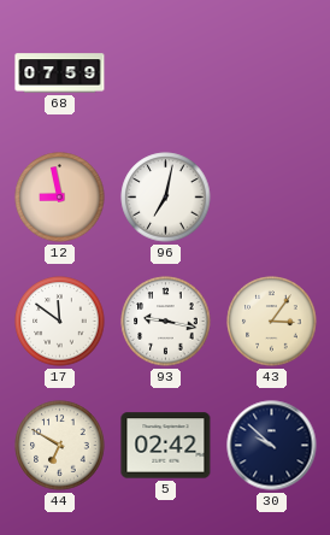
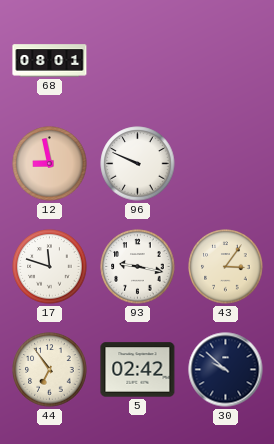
68: 07:59 -> 08:01 (50, 61)
96: 7:02 -> 9:49 (138, 164)
17: 11:51 -> 11:48 (50, 267)
44: 6:50 -> 6:54 (50, 370)
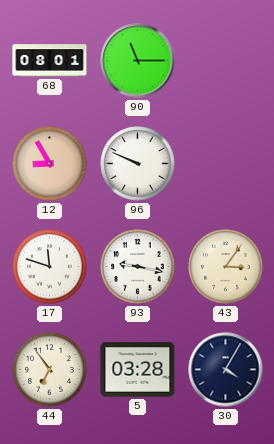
90: none -> 11:15 (138, 61)
12: 8:58 -> 8:55 (50, 164)
5: 02:42 -> 03:28 (138, 370)
30: 9:52 -> 4:05 (226, 370)
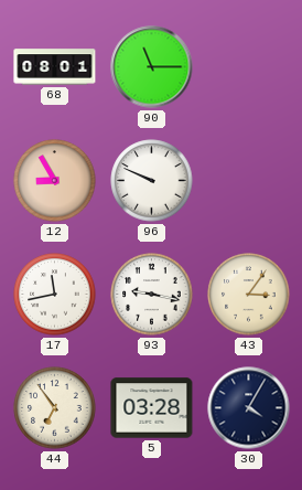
17: 11:48 -> 11:43 (55, 295)
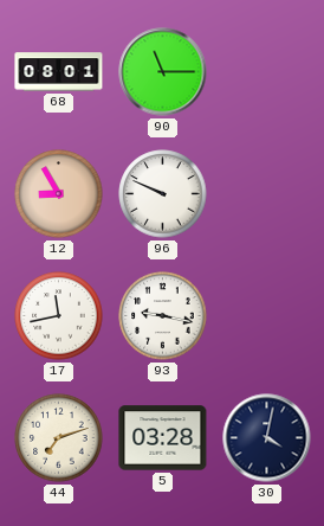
43: 3:06 -> none (249, 295)
44: 6:54 -> 7:12 (59, 438)
30: 4:05 -> 4:02 (267, 438)
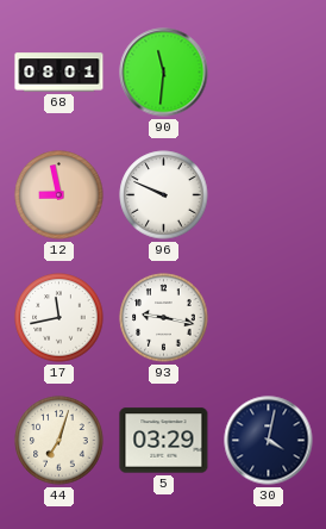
90: 11:15 -> 11:31 (164, 73)
12: 8:55 -> 8:58 (59, 195)
44: 7:12 -> 7:03 (59, 441)
5: 03:28 -> 03:29 (164, 441)
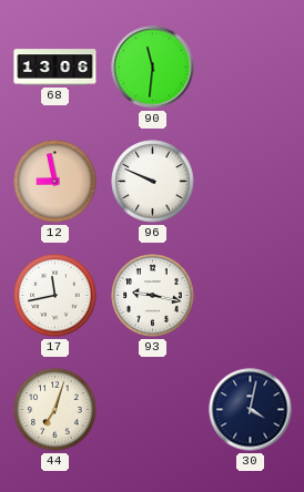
68: 08:01 -> 13:06 (55, 68)
5: 03:29 -> none (164, 441)
